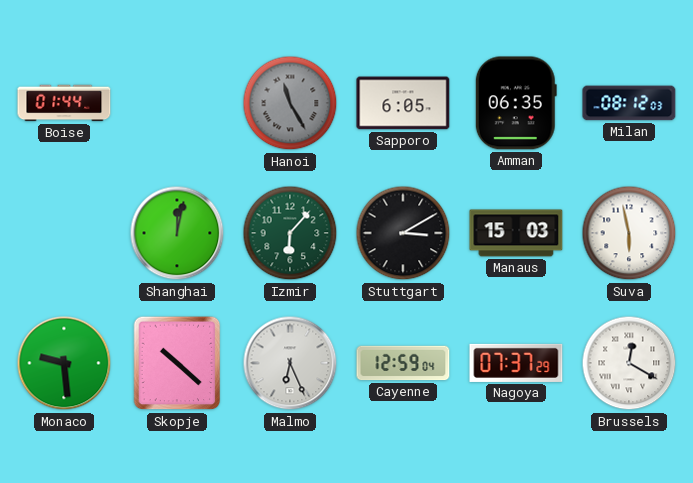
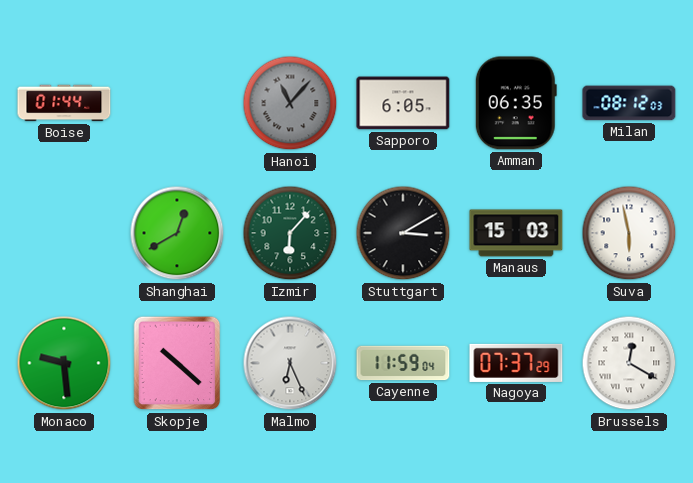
Hanoi: 11:25 -> 11:07 (290, 103)
Shanghai: 12:02 -> 12:40 (177, 233)
Cayenne: 12:59 -> 11:59 (403, 363)
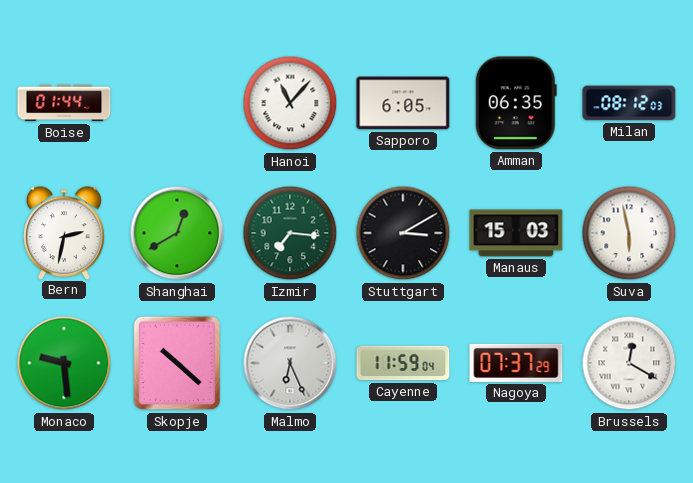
Hanoi dial: grey -> white (290, 103)
Bern: none -> 2:32 (64, 233)
Izmir: 6:07 -> 7:16 (290, 233)
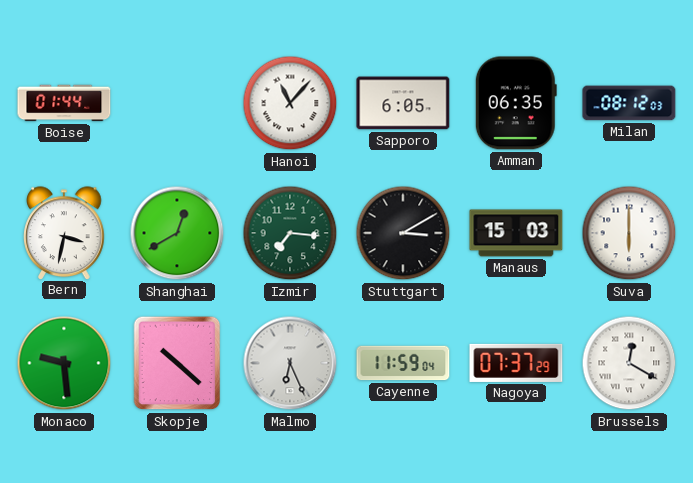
Bern: 2:32 -> 3:32 (64, 233)
Suva: 5:58 -> 6:00 (629, 233)
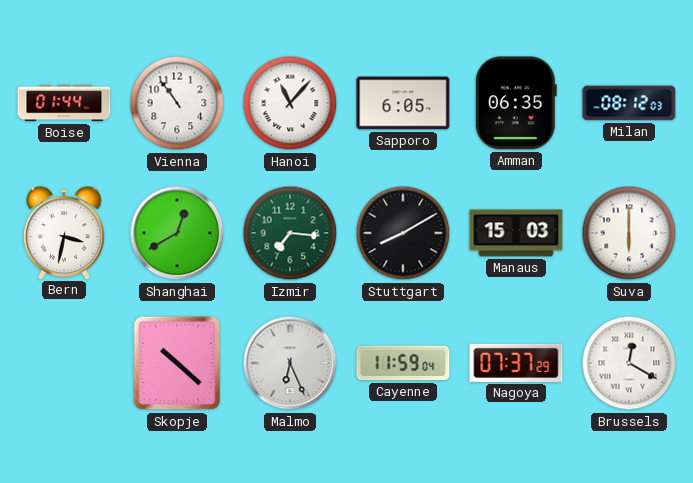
Vienna: none -> 10:54 (177, 103)
Stuttgart: 3:10 -> 8:10 (403, 233)
Monaco: 9:29 -> none (64, 363)
